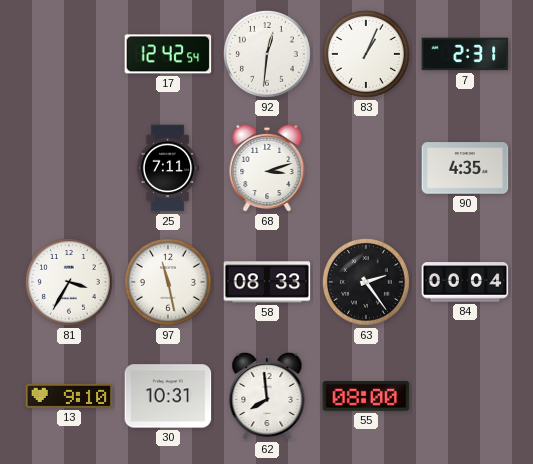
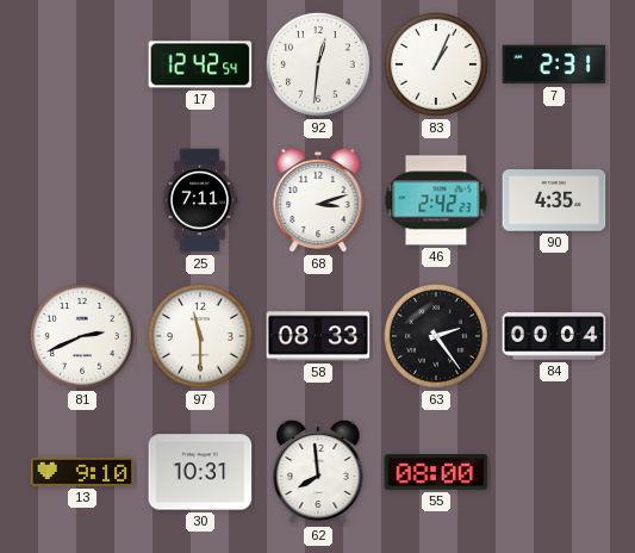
46: none -> 2:42 (436, 200)
81: 3:35 -> 2:41 (82, 336)
97: 11:28 -> 11:30 (200, 336)
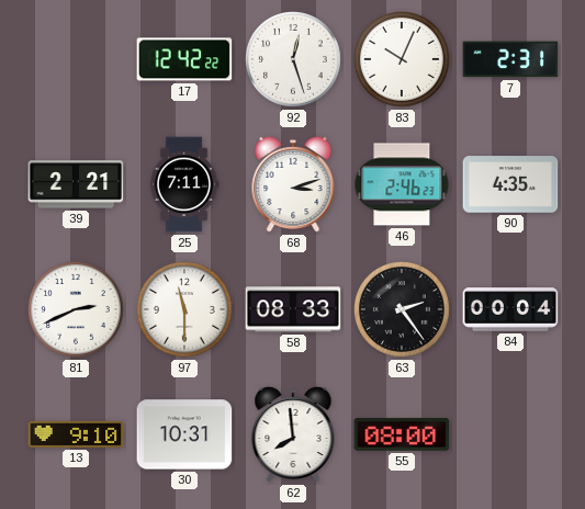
17: 12:42:54 -> 12:42:22 (184, 59)
92: 12:31 -> 12:27 (293, 59)
83: 1:04 -> 10:04 (402, 59)
39: none -> 2:21 (76, 184)
46: 2:42 -> 2:46 (402, 184)
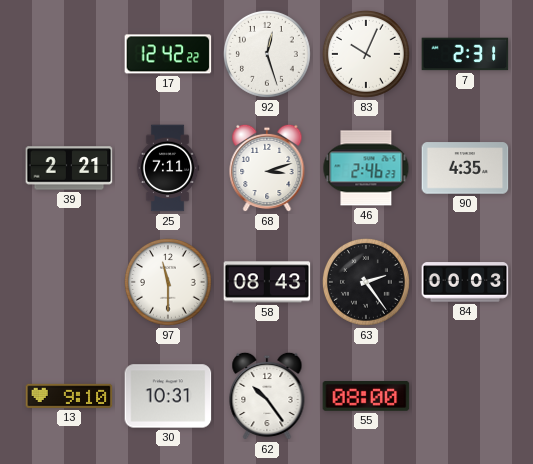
81: 2:41 -> none (76, 309)
58: 08:33 -> 08:43 (267, 282)
84: 00:04 -> 00:03 (465, 282)
62: 7:59 -> 10:24 (267, 396)
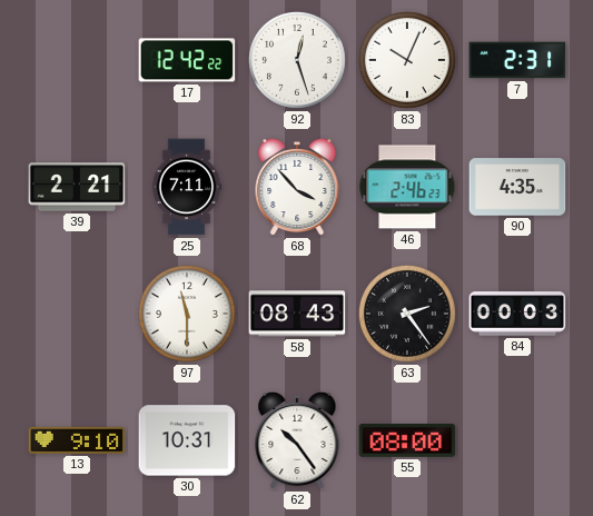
68: 3:12 -> 3:53 (297, 187)
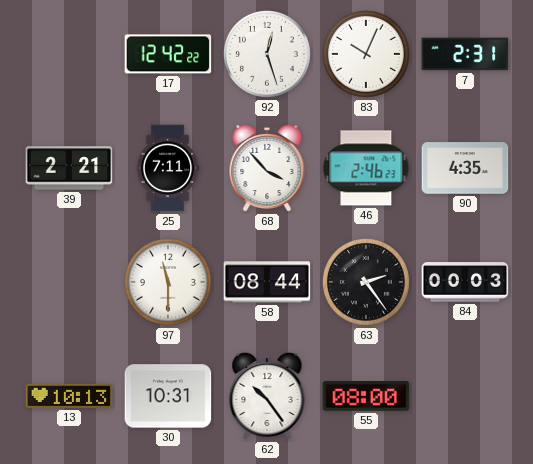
58: 08:43 -> 08:44 (267, 282)
13: 9:10 -> 10:13 (69, 396)
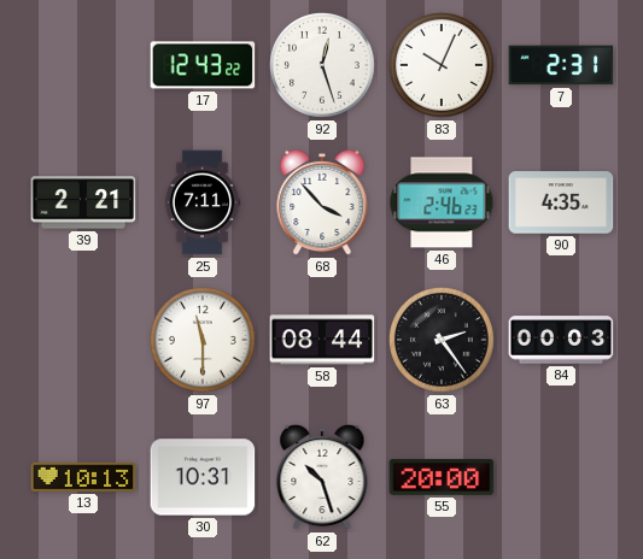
17: 12:42 -> 12:43 (203, 65)
62: 10:24 -> 10:27 (322, 477)
55: 08:00 -> 20:00 (442, 478)
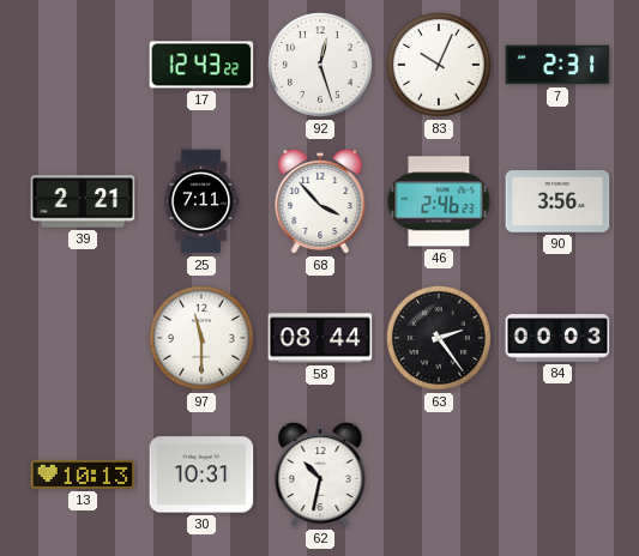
90: 4:35 -> 3:56 (557, 201)
62: 10:27 -> 10:32 (320, 475)
55: 20:00 -> none (442, 478)
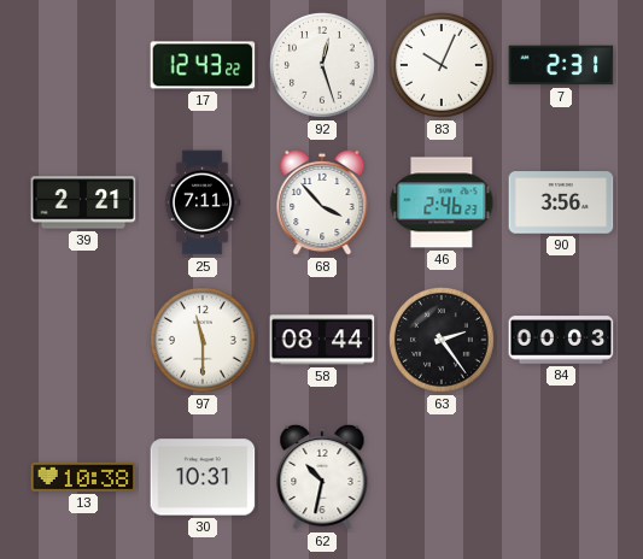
13: 10:13 -> 10:38 (83, 477)
